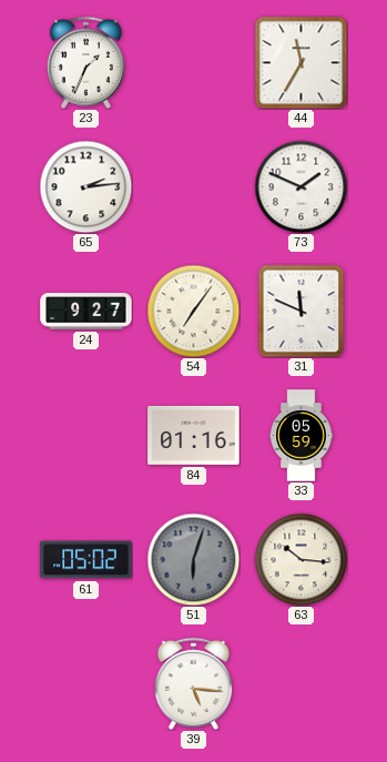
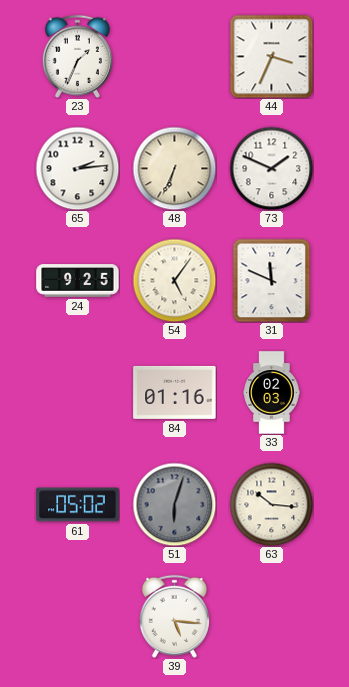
44: 11:35 -> 3:34 (271, 56)
48: none -> 6:34 (174, 168)
24: 9:27 -> 9:25 (78, 281)
54: 7:06 -> 5:06 (174, 280)
33: 05:59 -> 02:03 (272, 393)
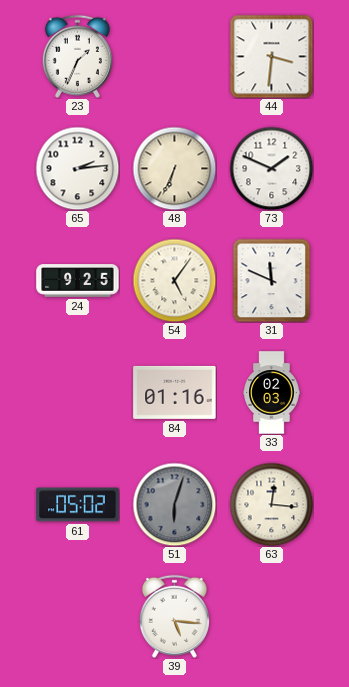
44: 3:34 -> 3:31 (271, 56)
63: 10:16 -> 12:16 (271, 504)
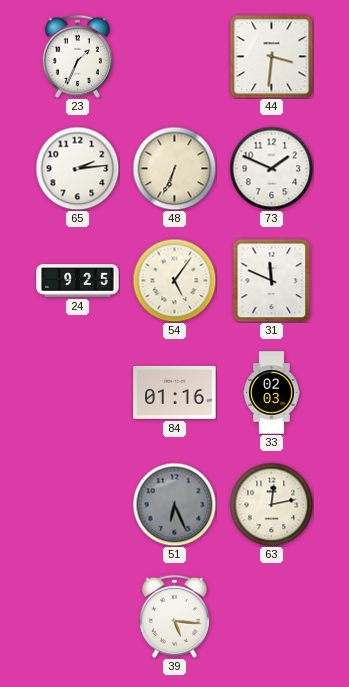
61: 05:02 -> none (78, 505)
51: 6:03 -> 6:26 (174, 504)
63: 12:16 -> 12:13 (271, 504)
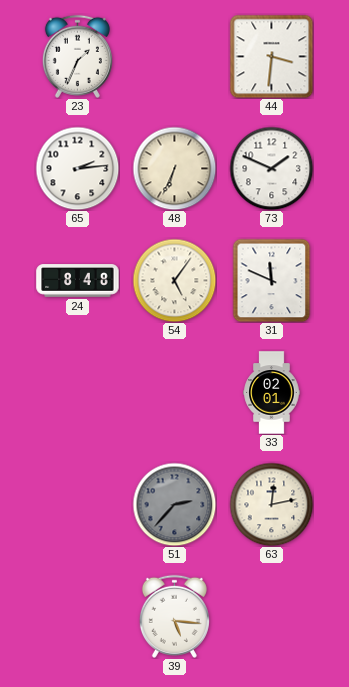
24: 9:25 -> 8:48 (78, 281)
84: 01:16 -> none (175, 392)
33: 02:03 -> 02:01 (272, 393)
51: 6:26 -> 2:37 (174, 504)
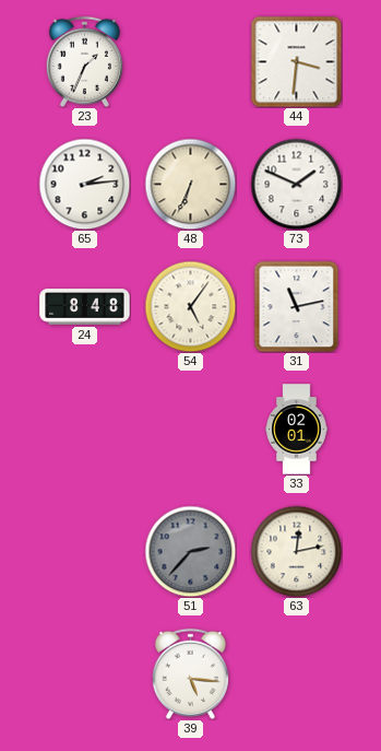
31: 11:49 -> 11:13 (297, 306)
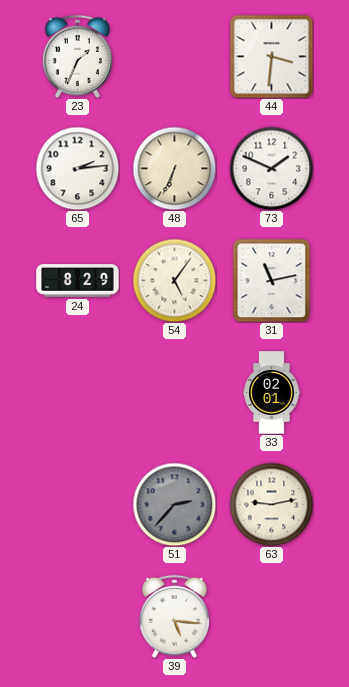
24: 8:48 -> 8:29 (78, 281)
63: 12:13 -> 9:13 (271, 504)
